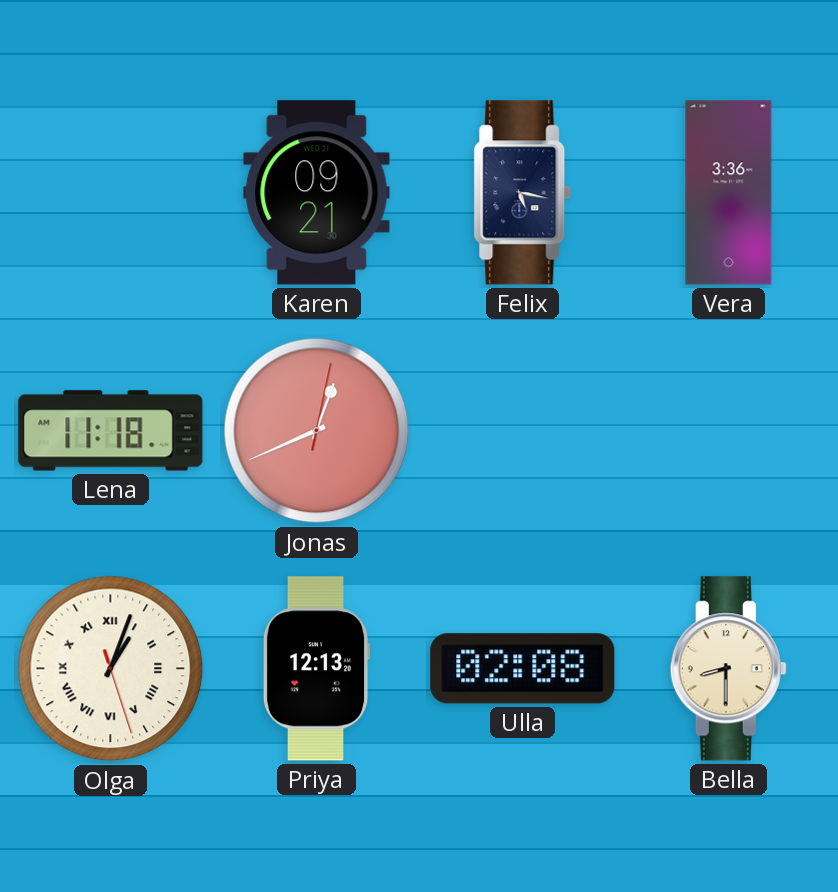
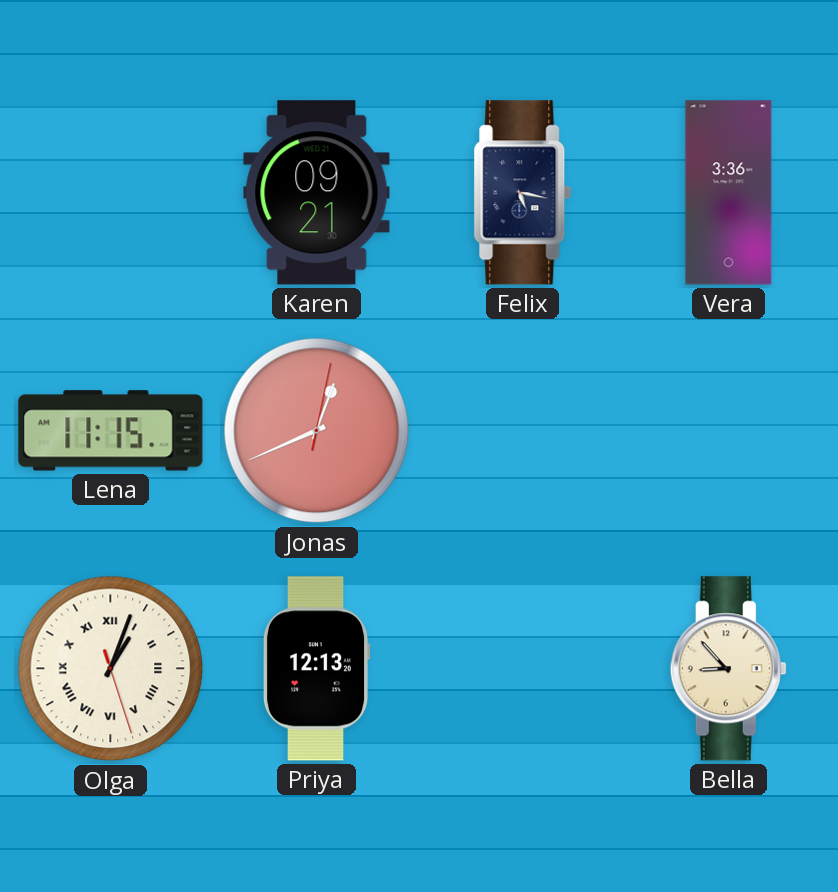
Lena: 11:18 -> 11:15 (111, 431)
Ulla: 02:08 -> none (523, 669)
Bella: 8:30 -> 8:53 (728, 669)
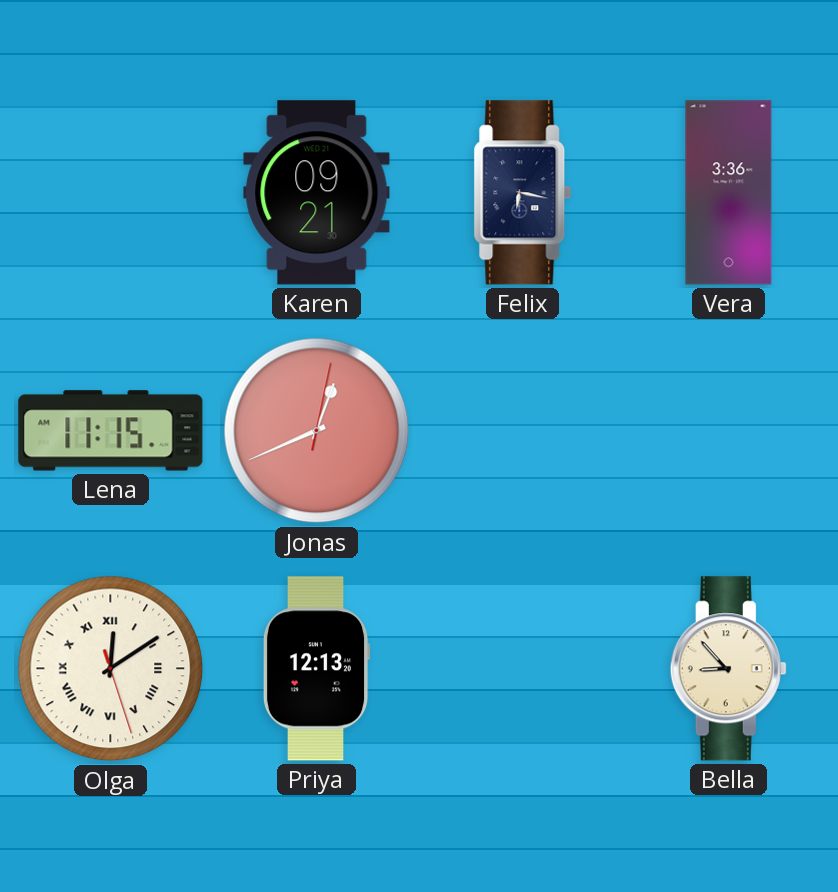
Felix: 5:17 -> 6:17 (523, 193)
Olga: 1:03 -> 12:09 (111, 669)
